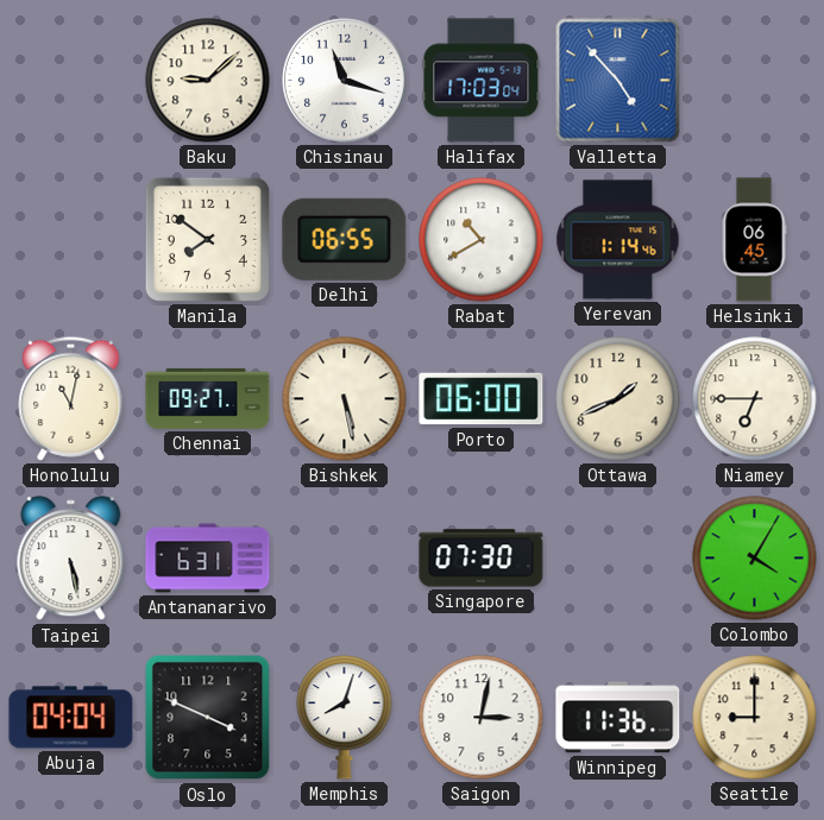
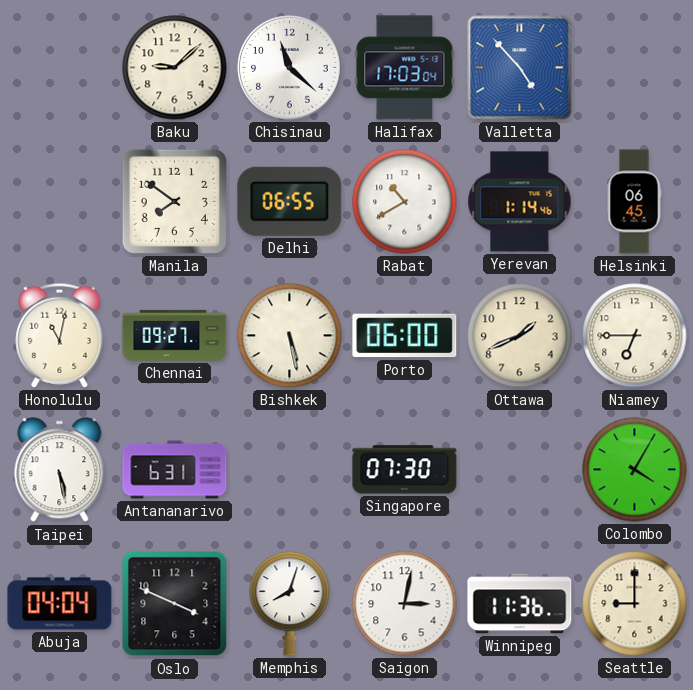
Chisinau: 11:18 -> 11:22 (290, 68)
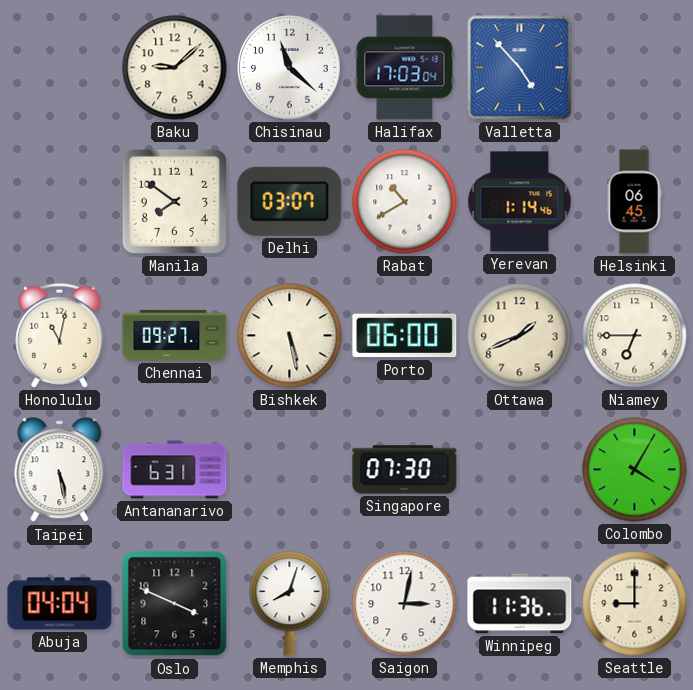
Delhi: 06:55 -> 03:07 (290, 201)
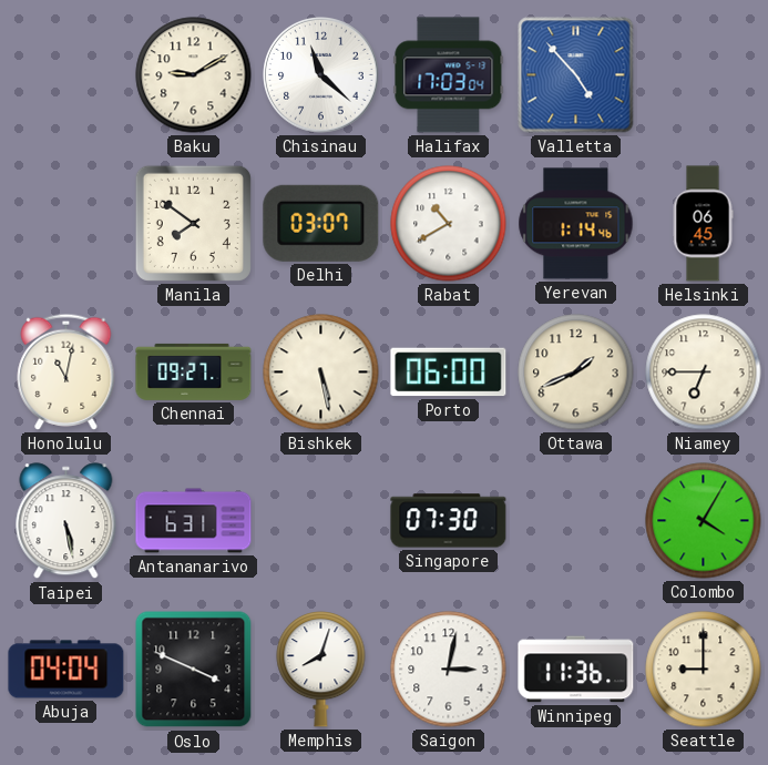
Baku: 9:08 -> 9:10 (194, 75)
